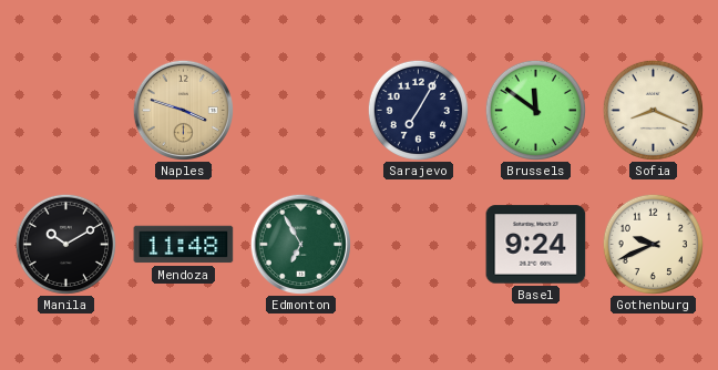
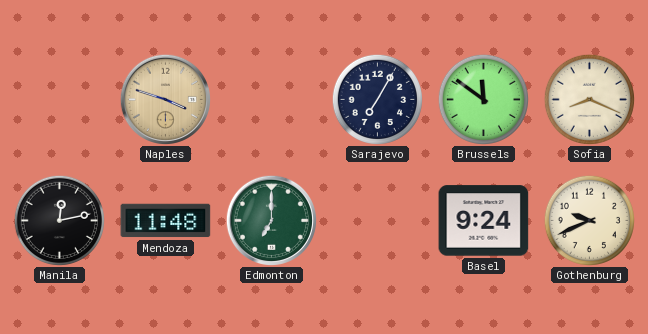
Manila: 10:10 -> 12:13 (59, 220)
Edmonton: 6:55 -> 7:00 (271, 220)
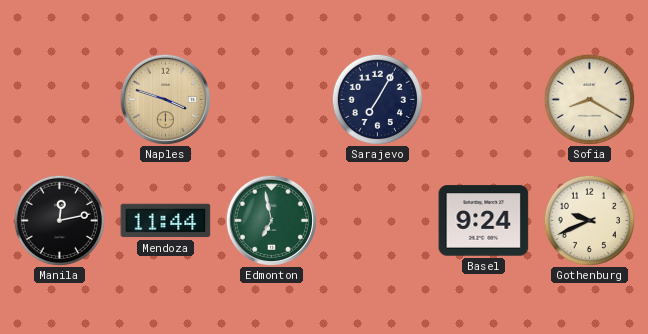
Brussels: 11:51 -> none (483, 99)
Sofia: 8:19 -> 8:20 (589, 99)
Mendoza: 11:48 -> 11:44 (166, 221)
Edmonton: 7:00 -> 6:58 (271, 220)
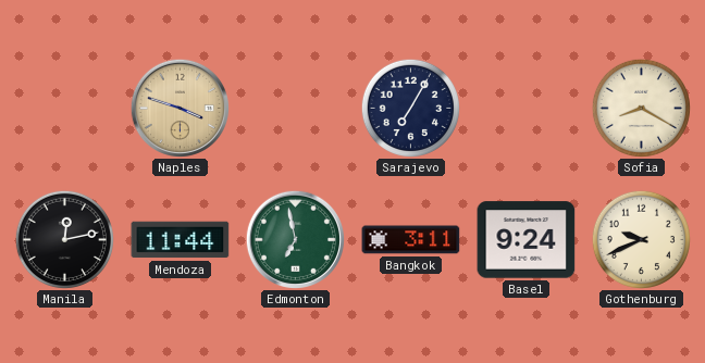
Bangkok: none -> 3:11 (411, 240)
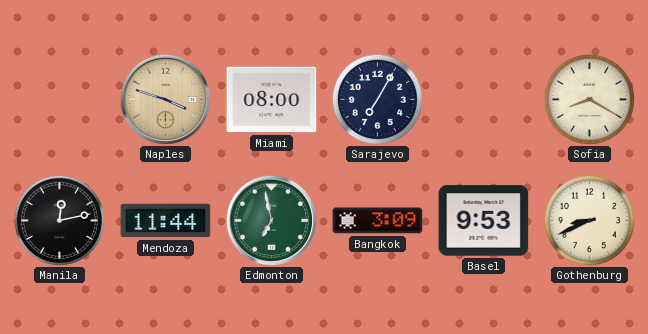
Miami: none -> 08:00 (272, 100)
Bangkok: 3:11 -> 3:09 (378, 221)
Basel: 9:24 -> 9:53 (484, 221)
Gothenburg: 9:41 -> 8:41 (589, 220)
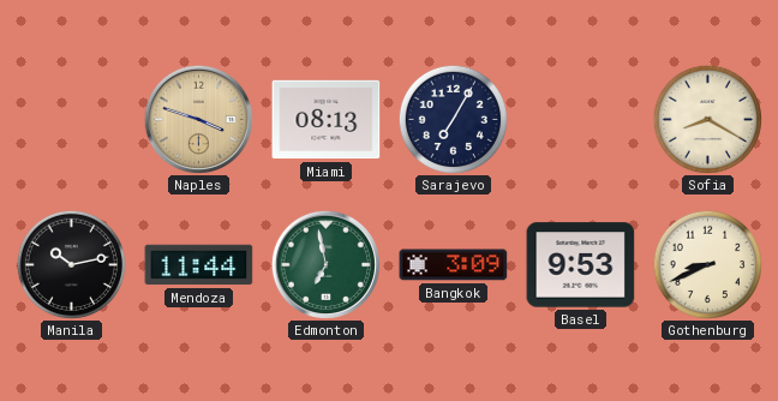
Miami: 08:00 -> 08:13 (327, 120)
Manila: 12:13 -> 10:13 (71, 264)
